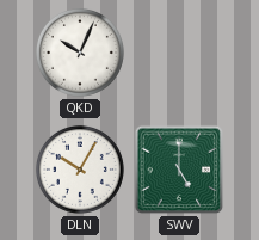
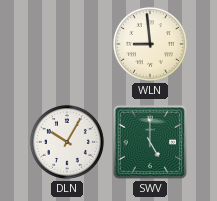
QKD: 10:04 -> none (80, 53)
WLN: none -> 8:59 (150, 44)
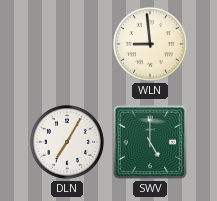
DLN: 10:05 -> 7:05 (67, 142)
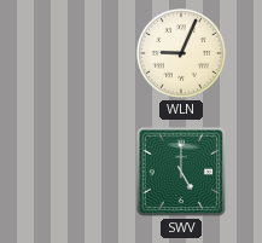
WLN: 8:59 -> 9:04 (181, 53)
DLN: 7:05 -> none (67, 142)
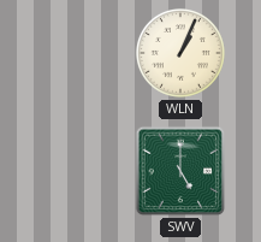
WLN: 9:04 -> 1:04 (180, 53)
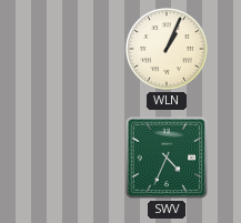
SWV: 5:00 -> 4:34 (167, 158)
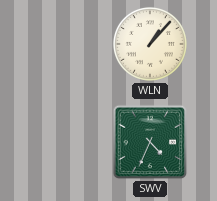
WLN: 1:04 -> 1:07 (150, 44)
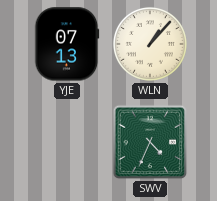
YJE: none -> 07:13 (67, 44)
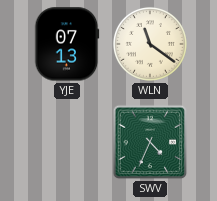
WLN: 1:07 -> 11:21 (150, 44)
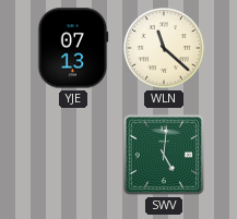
WLN: 11:21 -> 11:22 (164, 48)
SWV: 4:34 -> 5:01 (164, 155)
